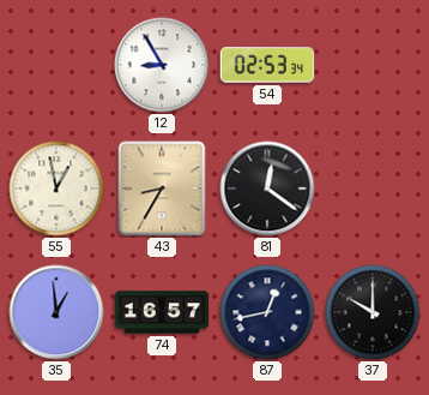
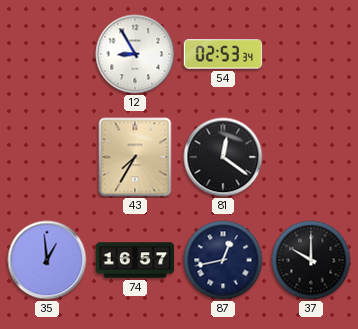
55: 12:58 -> none (56, 188)
43: 8:35 -> 7:35 (135, 157)
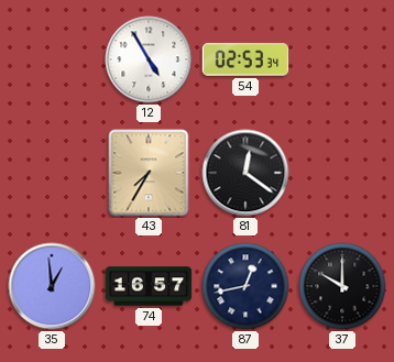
12: 8:55 -> 4:55 (149, 59)
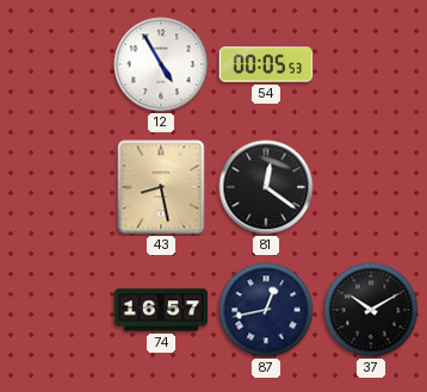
54: 02:53 -> 00:05 (266, 64)
43: 7:35 -> 8:28 (161, 187)
35: 12:59 -> none (52, 286)
37: 10:00 -> 10:10 (371, 310)
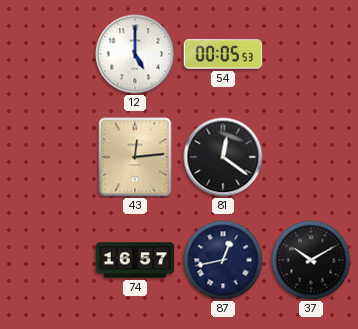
12: 4:55 -> 5:00 (135, 54)
43: 8:28 -> 12:14 (135, 157)
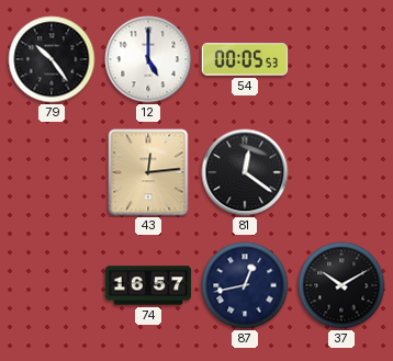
79: none -> 10:24 (52, 59)
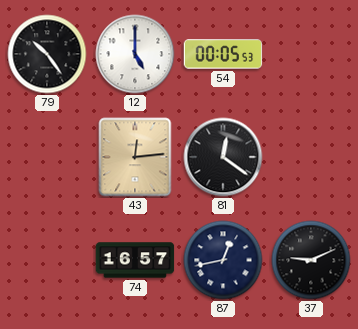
37: 10:10 -> 9:11 (311, 260)
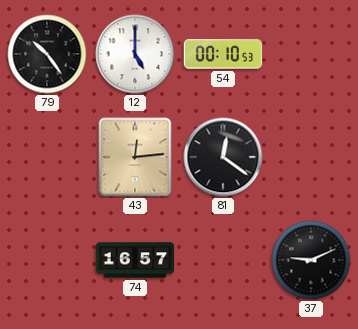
54: 00:05 -> 00:10 (223, 54)
87: 12:43 -> none (223, 260)
